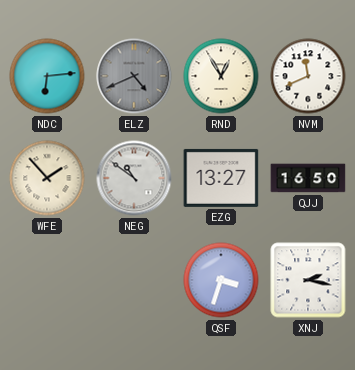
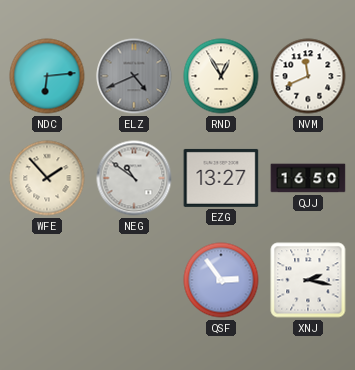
QSF: 3:33 -> 2:54 (221, 280)
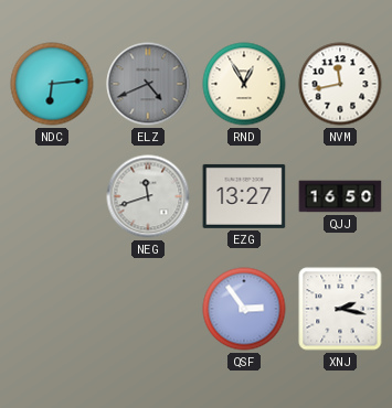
NVM: 11:41 -> 11:43 (340, 84)
WFE: 1:53 -> none (47, 178)
NEG: 10:51 -> 11:42 (148, 196)
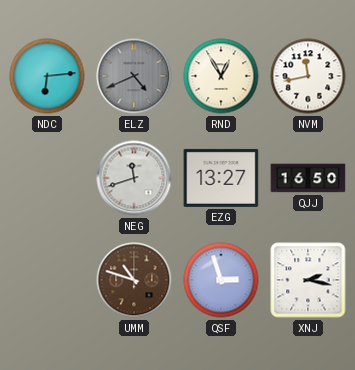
UMM: none -> 10:48 (134, 280)
QSF: 2:54 -> 2:57 (221, 280)
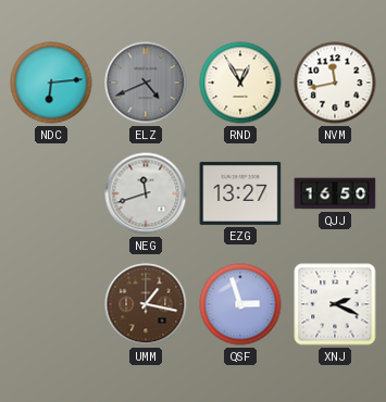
UMM: 10:48 -> 1:17 (146, 304)
XNJ: 2:17 -> 2:19 (335, 304)
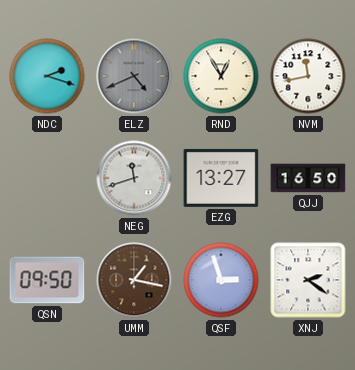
NDC: 6:14 -> 2:18 (47, 76)
QSN: none -> 09:50 (47, 280)
XNJ: 2:19 -> 2:21 (308, 280)
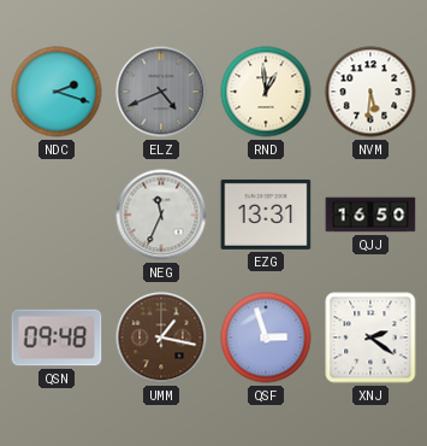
RND: 12:55 -> 12:59 (266, 92)
NVM: 11:43 -> 5:31 (370, 92)
NEG: 11:42 -> 11:34 (161, 215)
EZG: 13:27 -> 13:31 (266, 215)
QSN: 09:50 -> 09:48 (57, 338)
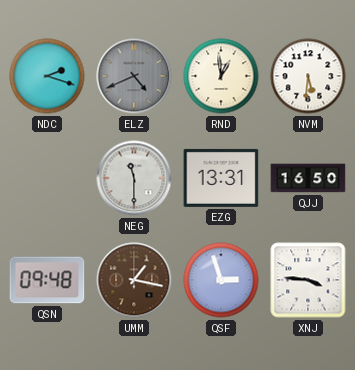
NEG: 11:34 -> 11:30 (134, 178)
XNJ: 2:21 -> 3:46 (308, 280)
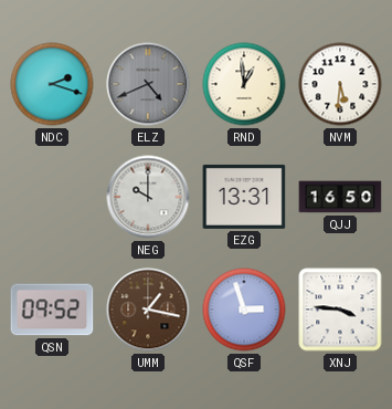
NEG: 11:30 -> 10:00 (148, 197)
QSN: 09:48 -> 09:52 (52, 310)
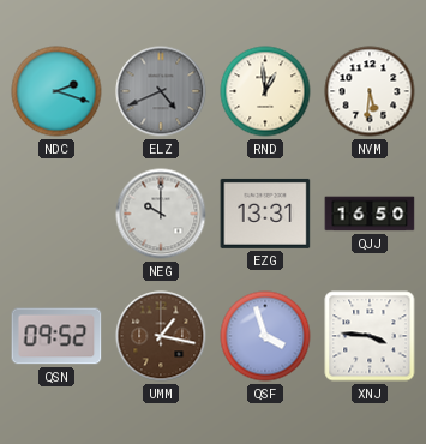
QSF: 2:57 -> 3:57 (265, 336)
